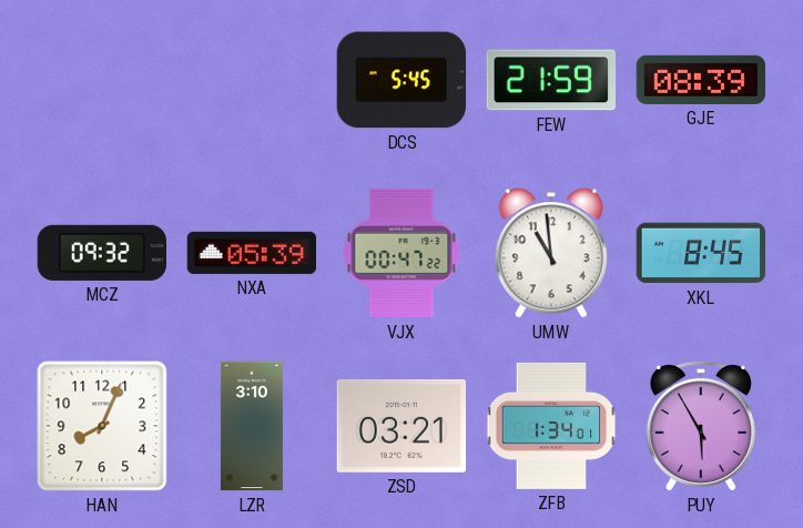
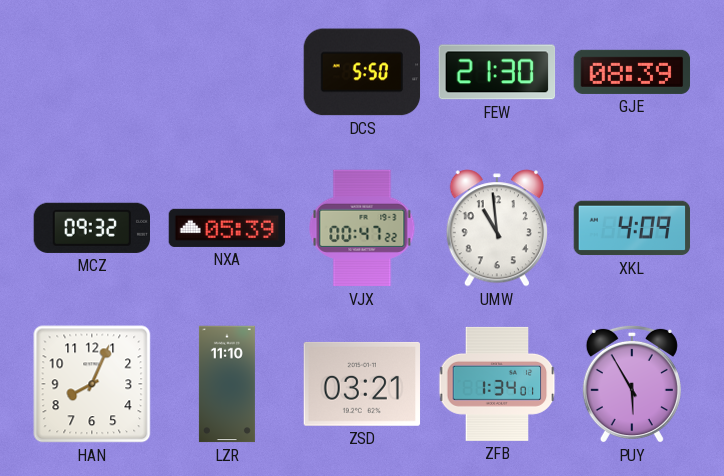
DCS: 5:45 -> 5:50 (362, 72)
FEW: 21:59 -> 21:30 (497, 72)
XKL: 8:45 -> 4:09 (632, 228)
LZR: 3:10 -> 11:10 (227, 384)
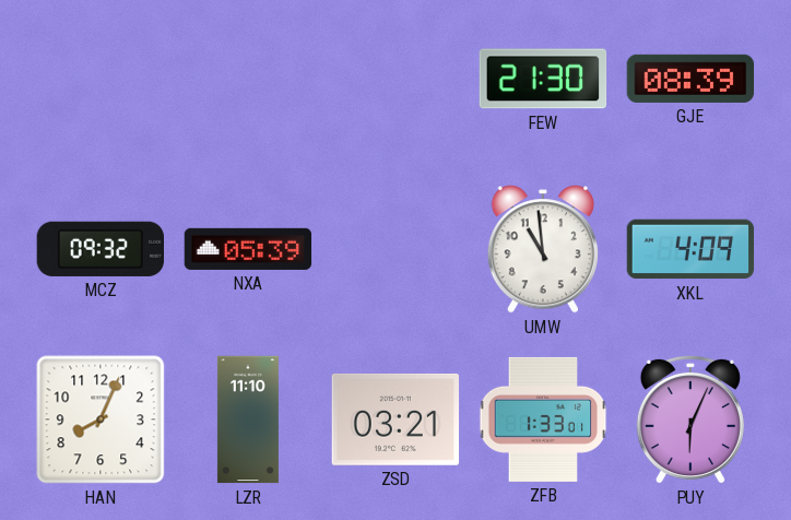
DCS: 5:50 -> none (362, 72)
VJX: 00:47 -> none (362, 228)
ZFB: 1:34 -> 1:33 (543, 419)
PUY: 5:55 -> 6:04 (690, 419)
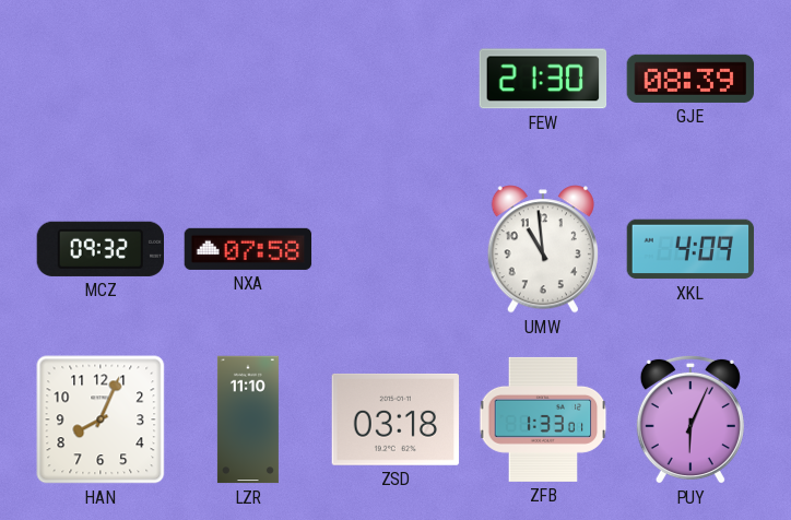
NXA: 05:39 -> 07:58 (248, 249)
ZSD: 03:21 -> 03:18 (395, 419)
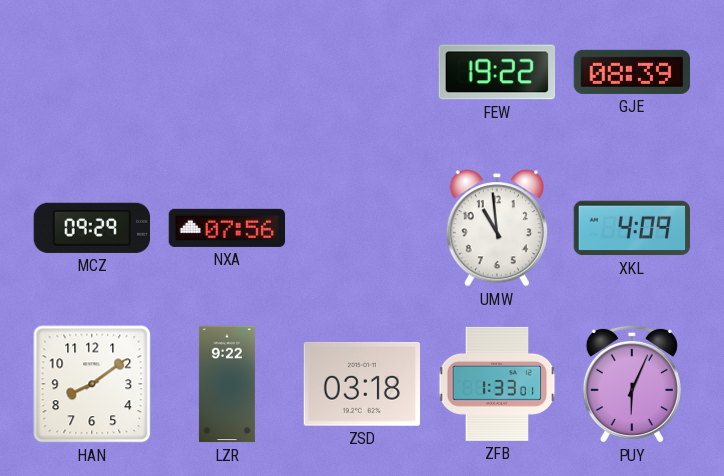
FEW: 21:30 -> 19:22 (497, 72)
MCZ: 09:32 -> 09:29 (91, 228)
NXA: 07:58 -> 07:56 (227, 228)
HAN: 8:04 -> 8:09 (92, 384)
LZR: 11:10 -> 9:22 (227, 384)
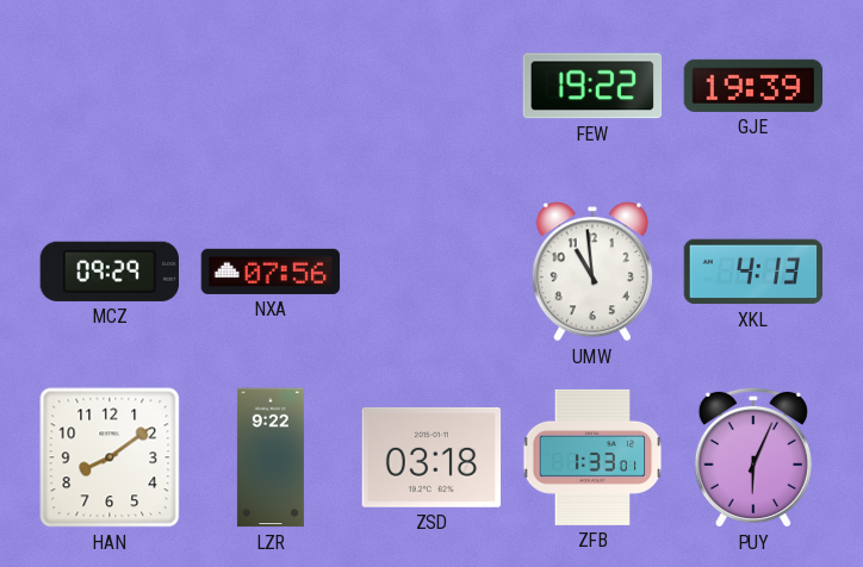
GJE: 08:39 -> 19:39 (753, 86)
XKL: 4:09 -> 4:13 (753, 272)
